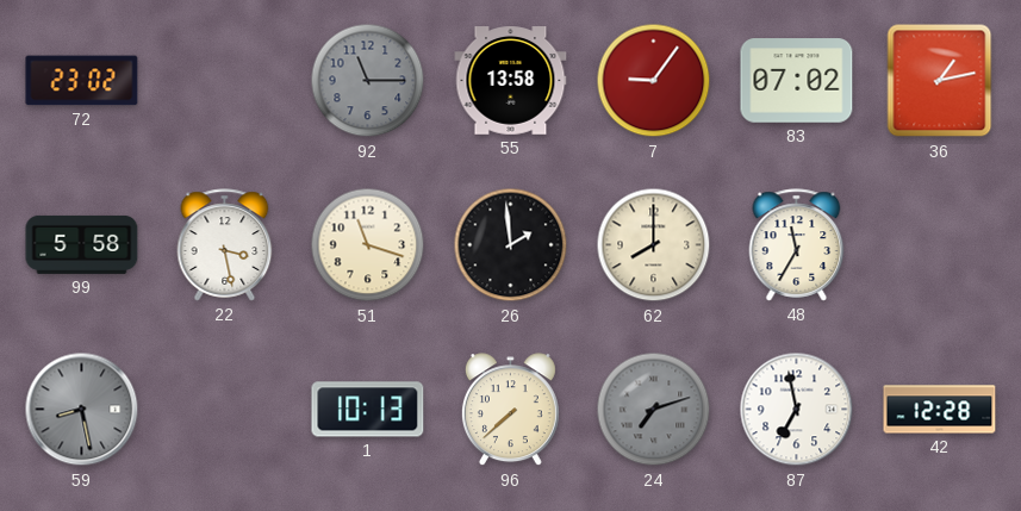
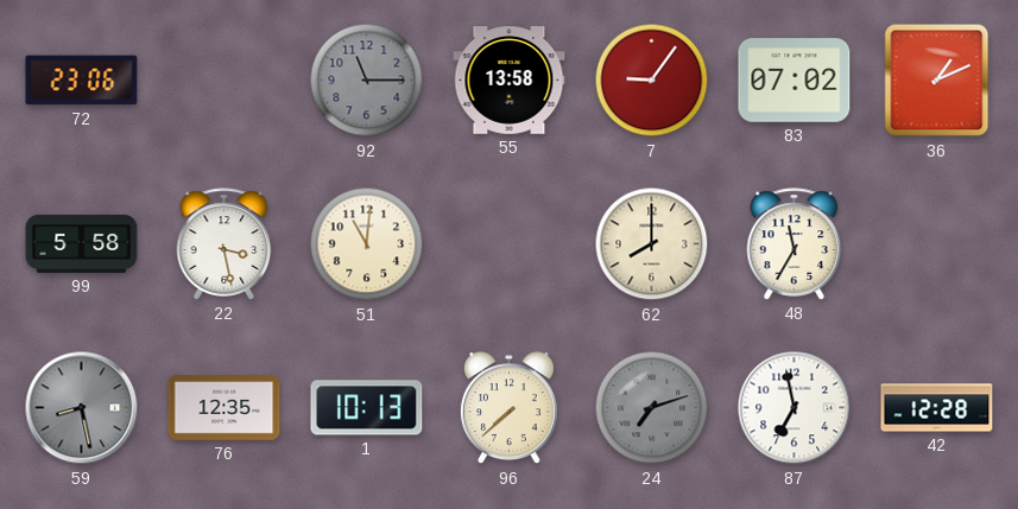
72: 23:02 -> 23:06 (82, 81)
36: 1:13 -> 1:11 (937, 81)
51: 11:18 -> 11:01 (367, 244)
26: 1:59 -> none (511, 245)
76: none -> 12:35 (225, 408)
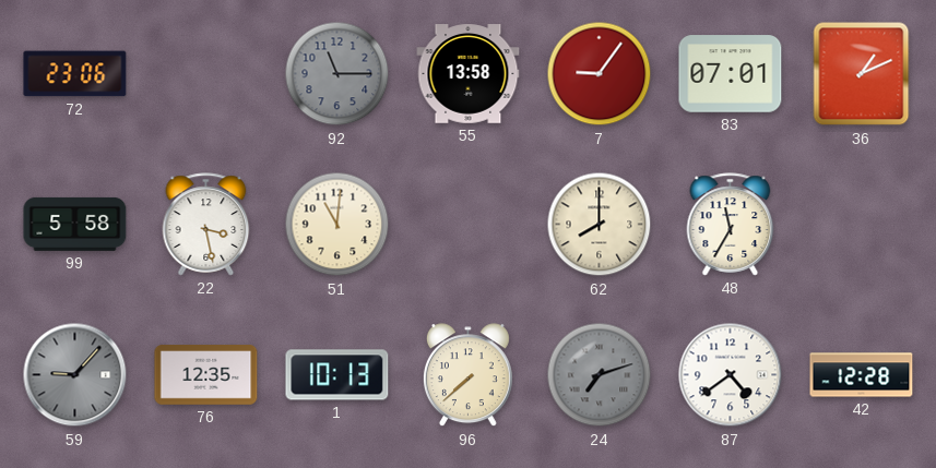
83: 07:02 -> 07:01 (731, 74)
59: 8:28 -> 9:07 (75, 375)
87: 6:58 -> 4:39 (731, 375)
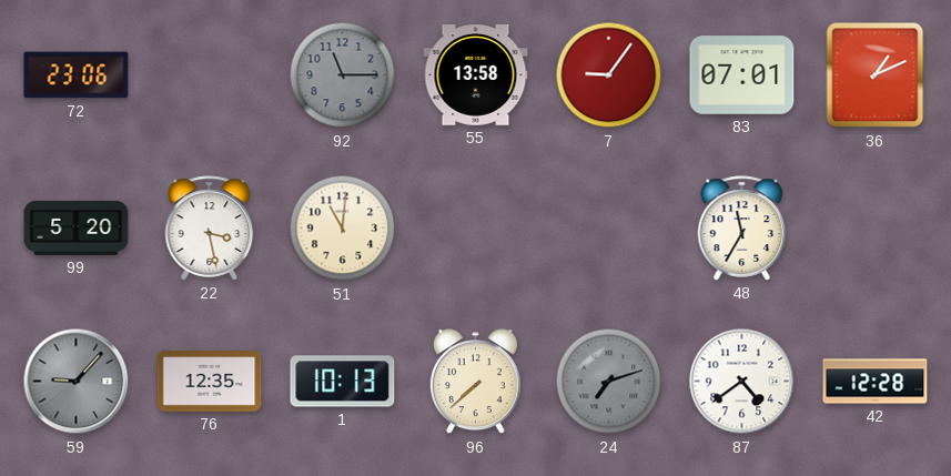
99: 5:58 -> 5:20 (77, 227)
62: 8:00 -> none (600, 225)
